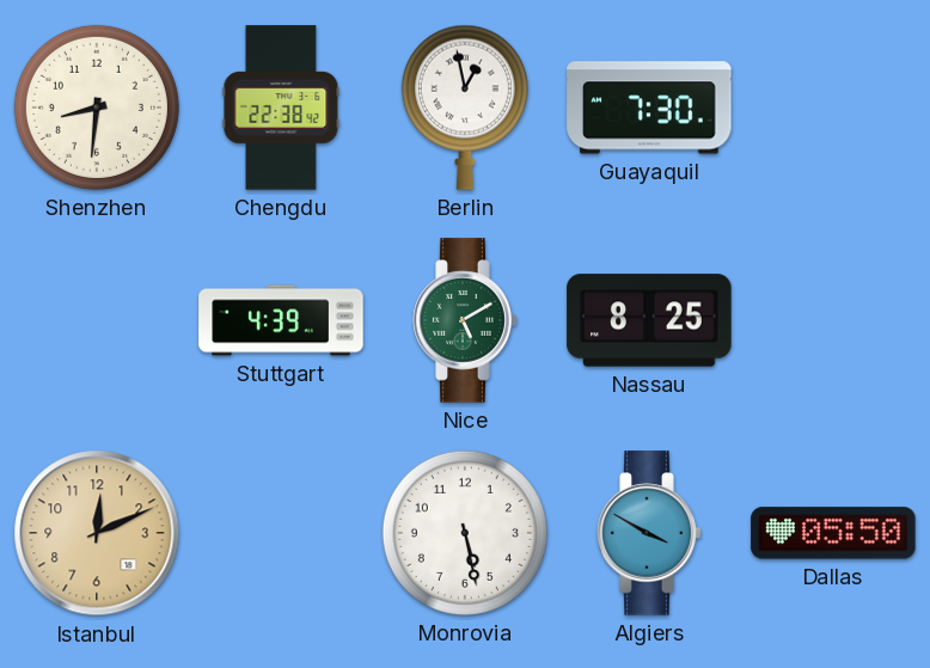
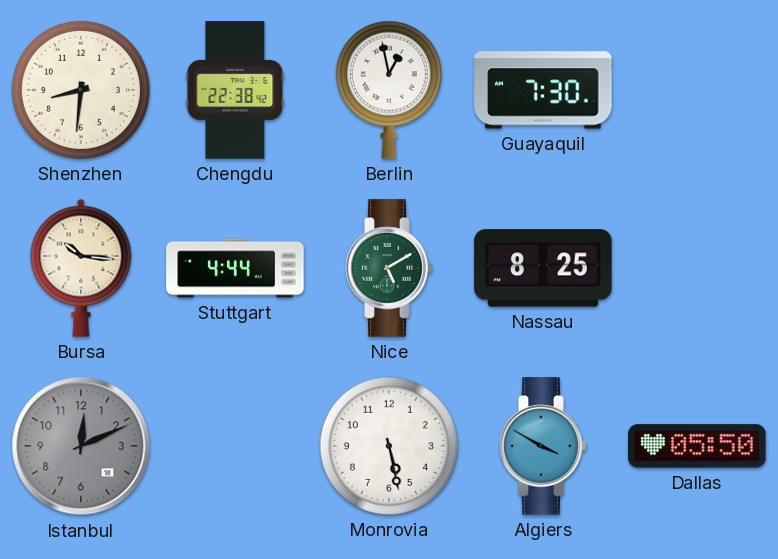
Bursa: none -> 10:16 (81, 268)
Stuttgart: 4:39 -> 4:44 (235, 268)
Istanbul dial: champagne -> grey (81, 446)
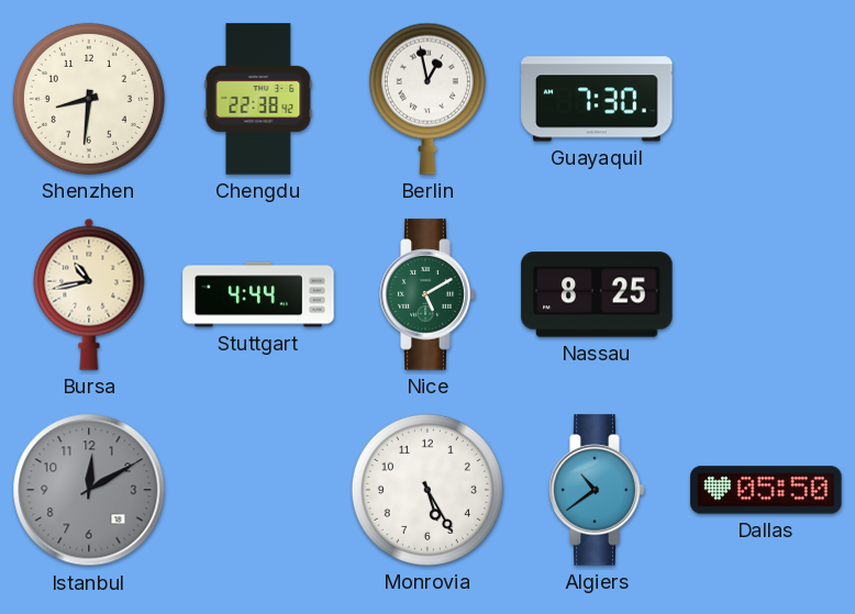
Bursa: 10:16 -> 10:43 (89, 294)
Istanbul: 12:11 -> 12:10 (89, 490)
Monrovia: 5:28 -> 5:25 (427, 490)
Algiers: 3:50 -> 10:39 (597, 490)
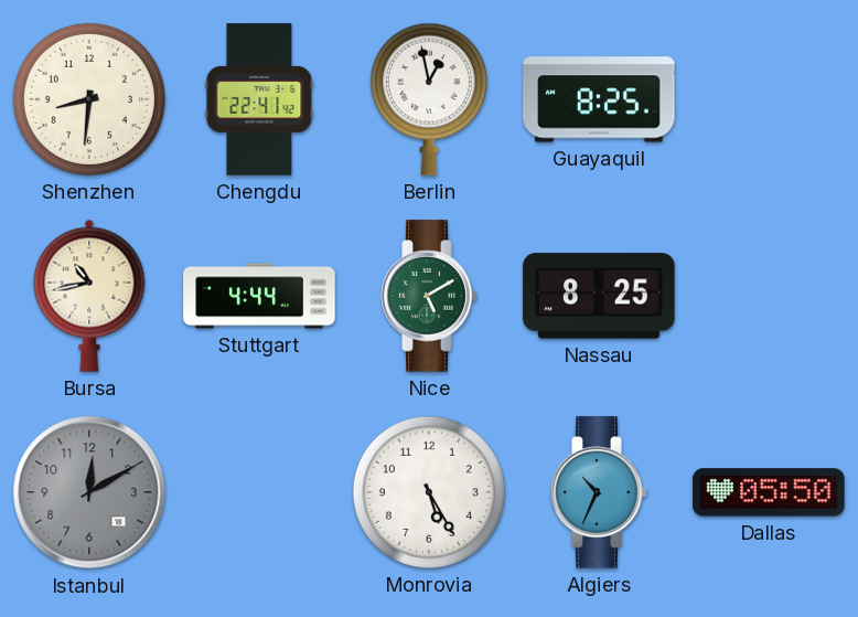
Chengdu: 22:38 -> 22:41 (259, 99)
Guayaquil: 7:30 -> 8:25 (599, 99)
Algiers: 10:39 -> 10:34 (599, 492)
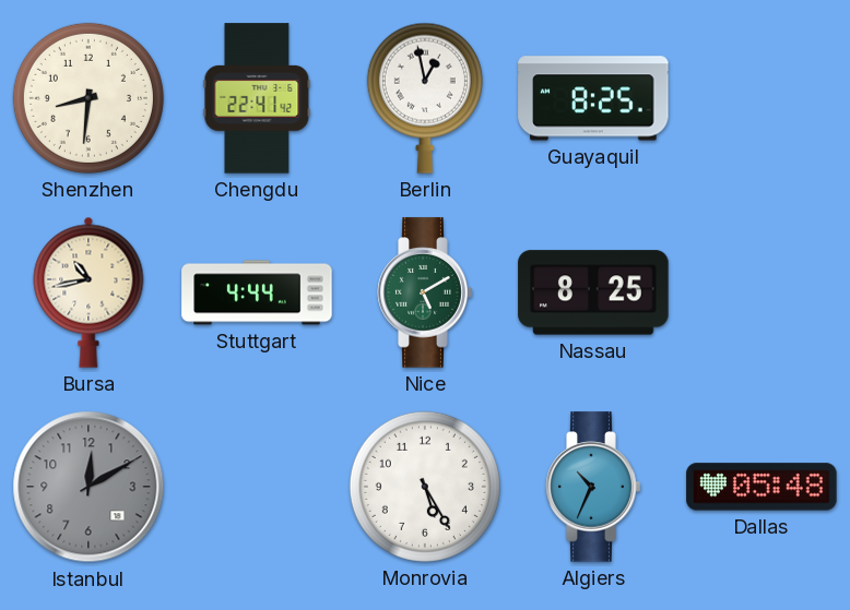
Dallas: 05:50 -> 05:48 (762, 487)
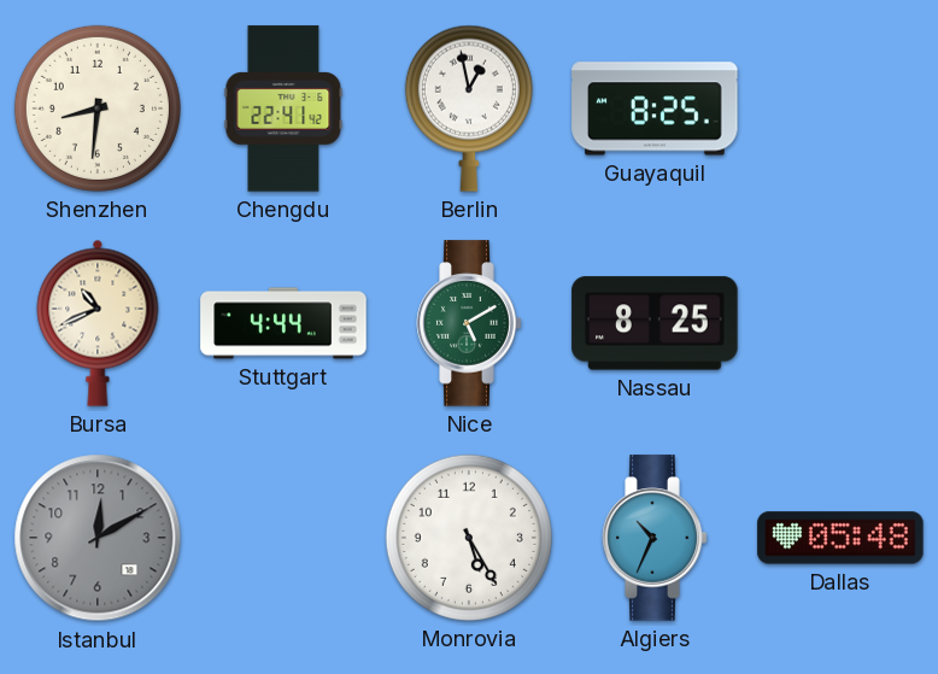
Bursa: 10:43 -> 10:41 (98, 323)
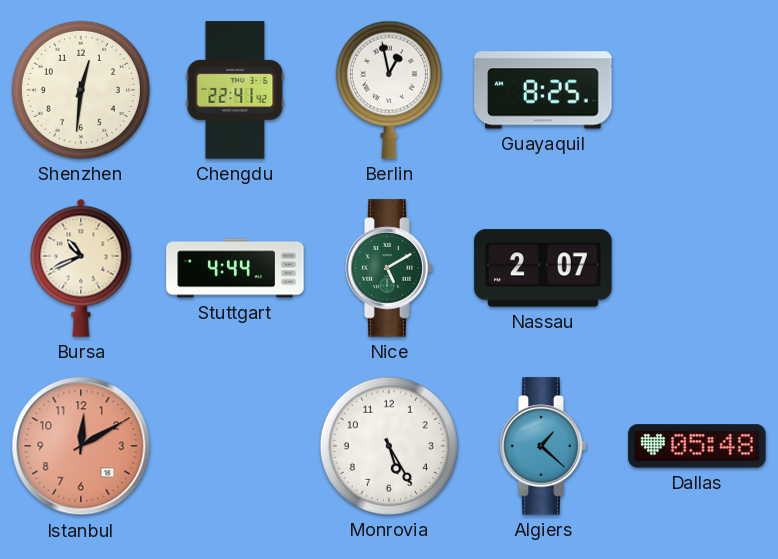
Shenzhen: 8:31 -> 12:31 (81, 90)
Nassau: 8:25 -> 2:07 (543, 268)
Istanbul dial: grey -> salmon (81, 446)
Algiers: 10:34 -> 1:22 (543, 446)
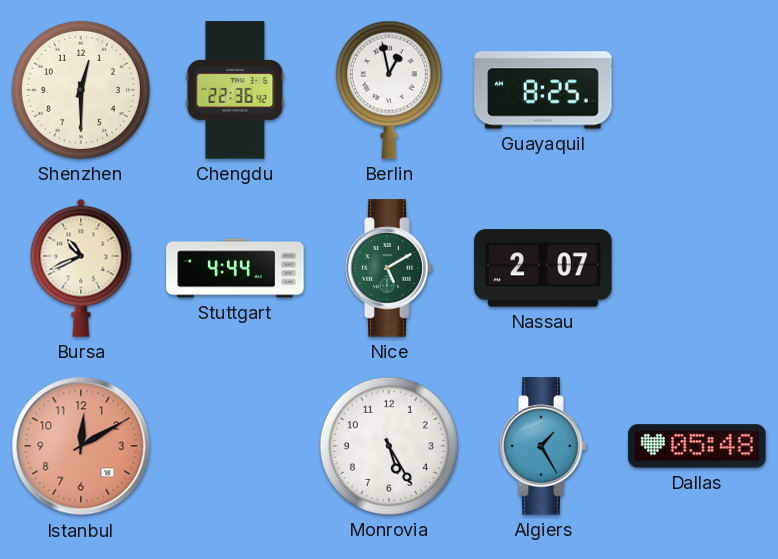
Shenzhen: 12:31 -> 12:30 (81, 90)
Chengdu: 22:41 -> 22:36 (235, 90)
Algiers: 1:22 -> 1:25 (543, 446)
